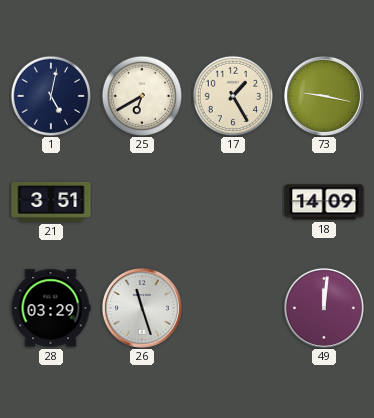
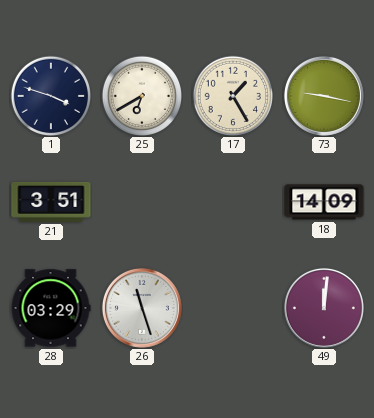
1: 5:02 -> 3:48 (50, 95)
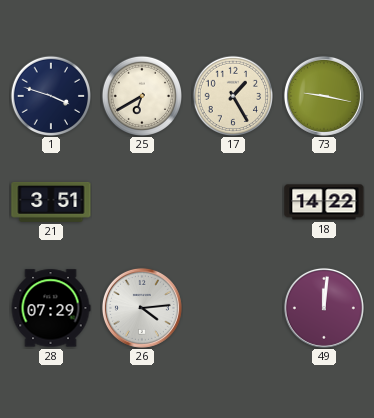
18: 14:09 -> 14:22 (324, 202)
28: 03:29 -> 07:29 (51, 308)
26: 11:27 -> 4:14 (142, 308)
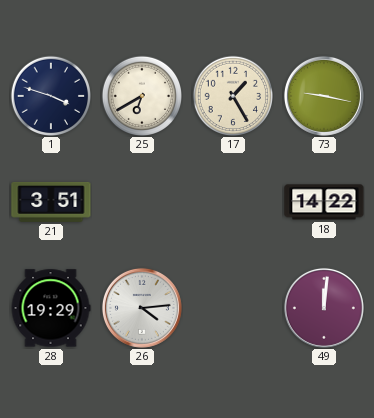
28: 07:29 -> 19:29 (51, 308)
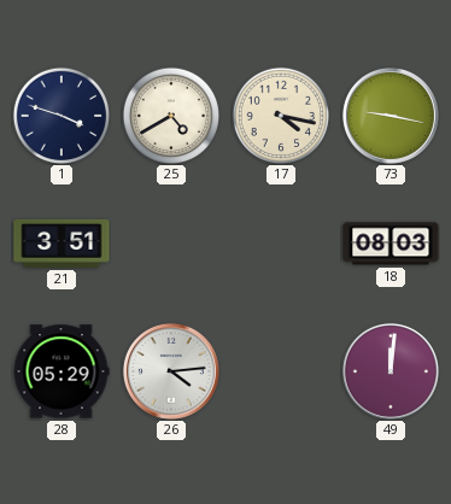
25: 6:40 -> 4:40 (170, 115)
17: 1:25 -> 4:17 (280, 115)
18: 14:22 -> 08:03 (391, 244)
28: 19:29 -> 05:29 (61, 371)
